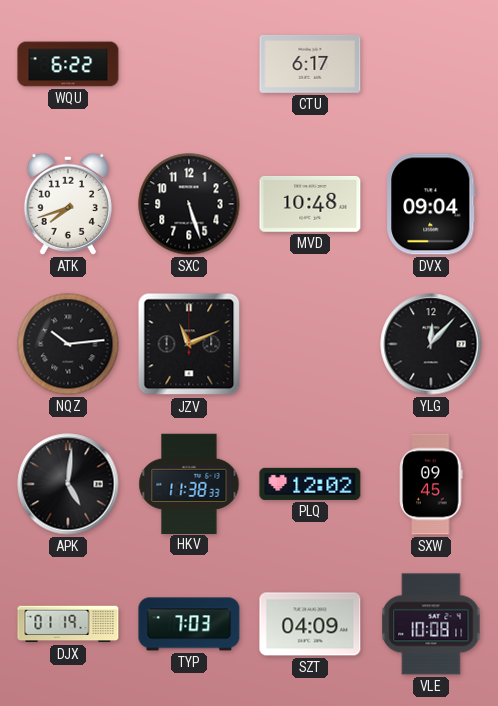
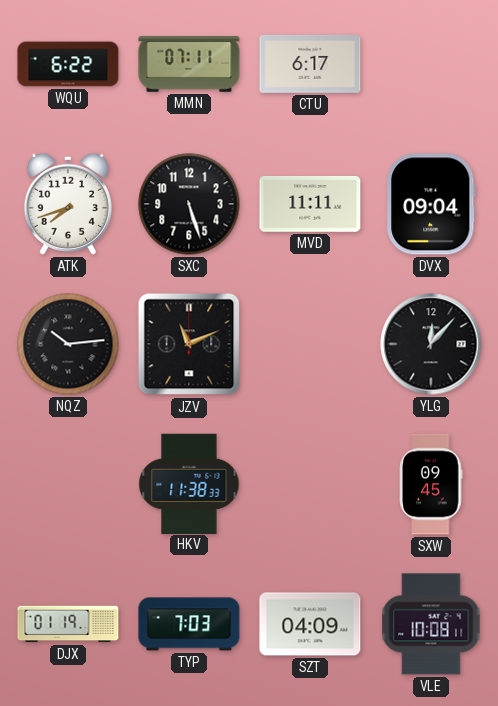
MMN: none -> 07:11 (189, 64)
MVD: 10:48 -> 11:11 (310, 204)
APK: 5:01 -> none (68, 484)
PLQ: 12:02 -> none (310, 484)
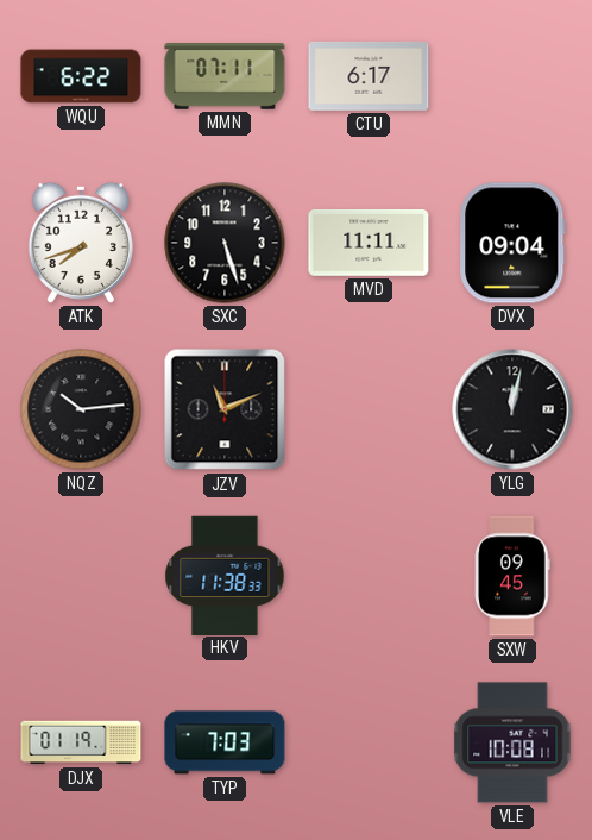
YLG: 12:07 -> 12:02 (512, 409)
SZT: 04:09 -> none (310, 624)
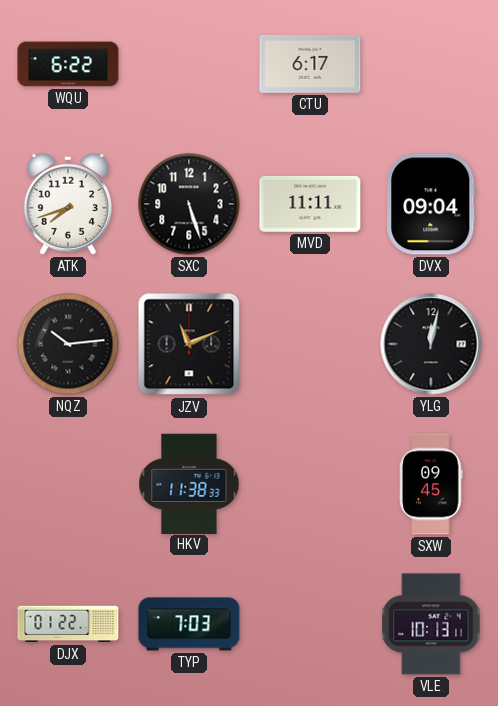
MMN: 07:11 -> none (225, 76)
DJX: 01:19 -> 01:22 (68, 624)
VLE: 10:08 -> 10:13 (431, 624)
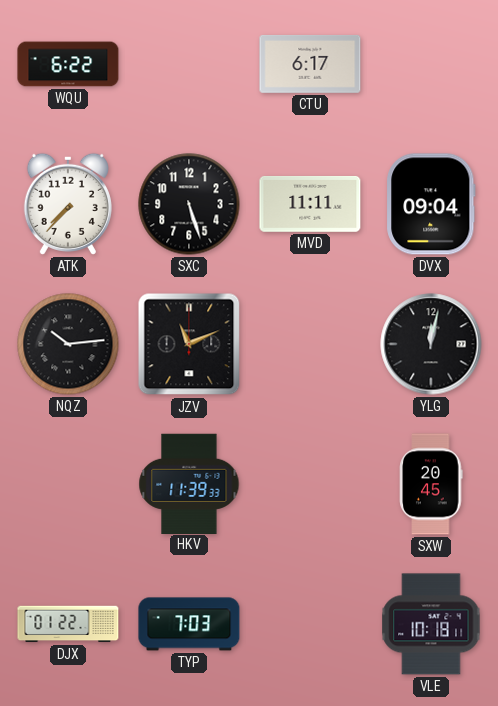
ATK: 7:42 -> 7:37 (68, 204)
HKV: 11:38 -> 11:39 (189, 483)
SXW: 09:45 -> 20:45 (431, 484)
VLE: 10:13 -> 10:18 (431, 624)
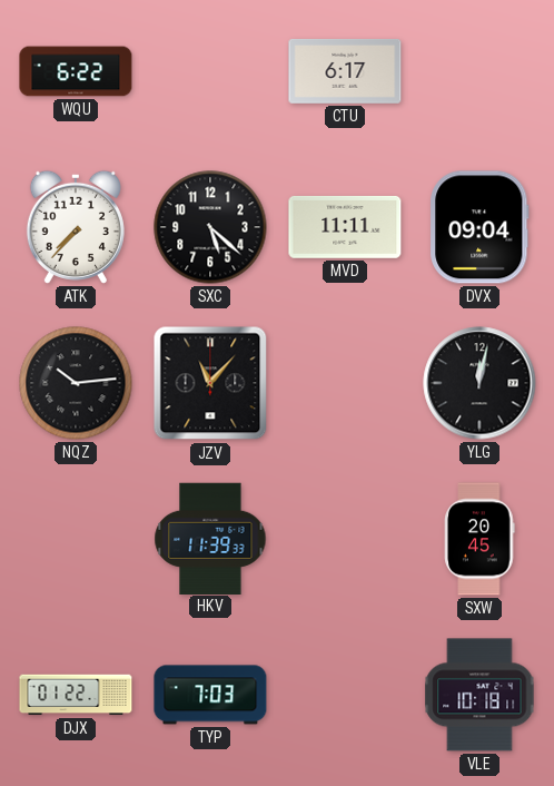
SXC: 5:27 -> 5:22 (210, 227)
JZV: 11:11 -> 11:07 (210, 383)
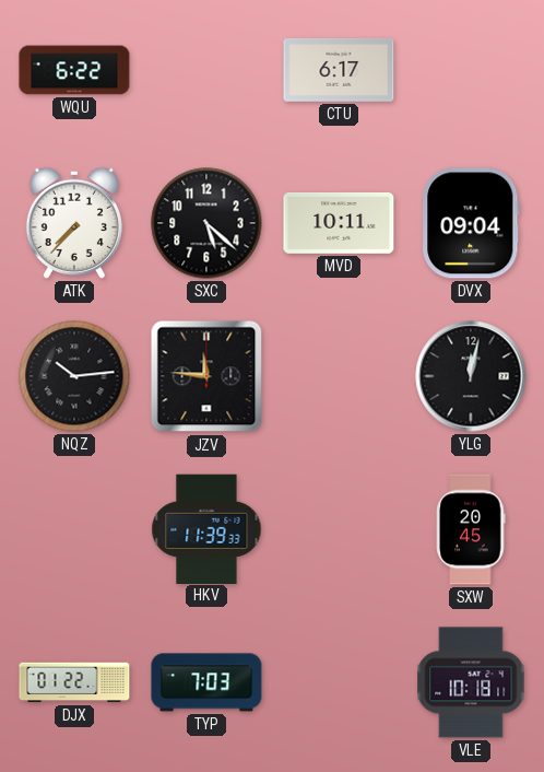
MVD: 11:11 -> 10:11 (339, 223)
JZV: 11:07 -> 11:46 (206, 376)
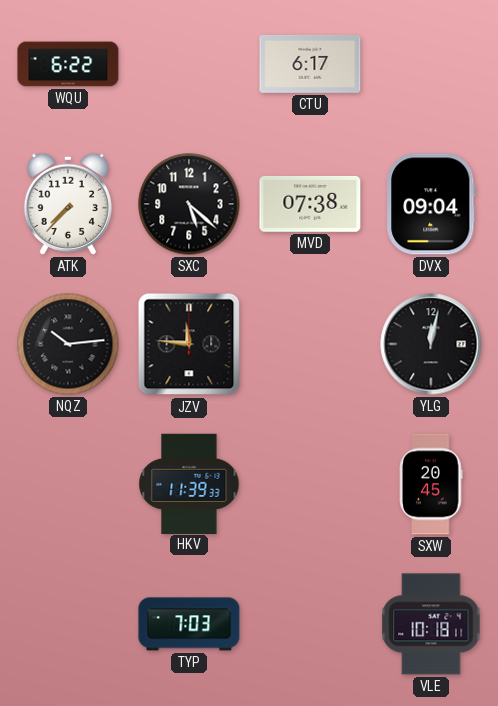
MVD: 10:11 -> 07:38 (310, 204)
DJX: 01:22 -> none (74, 682)
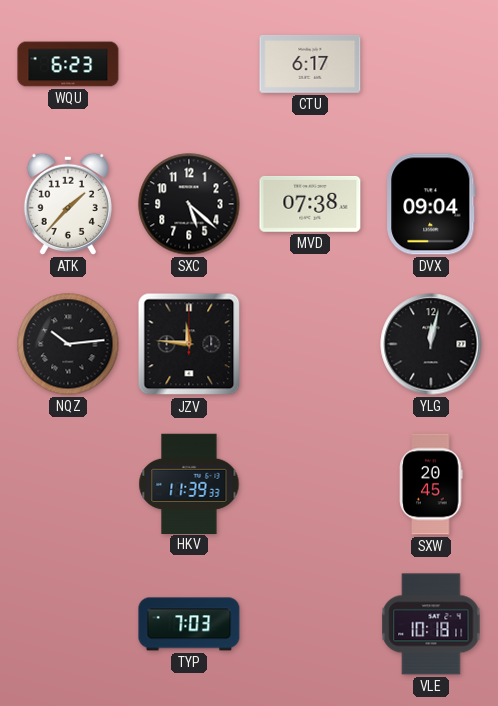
WQU: 6:22 -> 6:23 (68, 64)
ATK: 7:37 -> 1:37 (68, 204)
